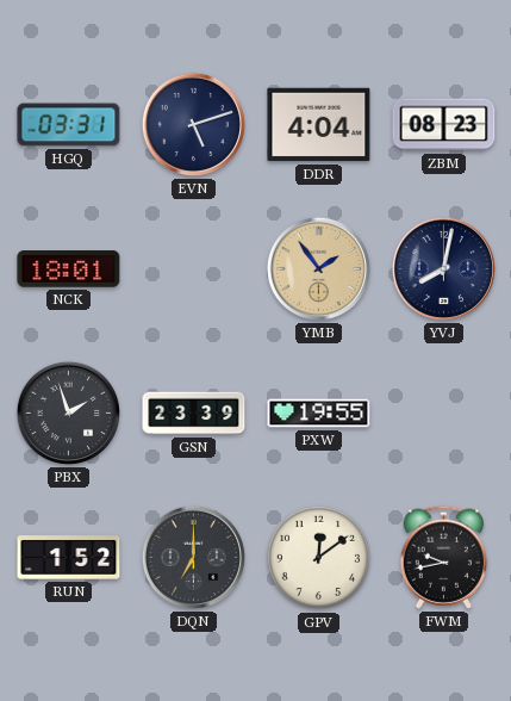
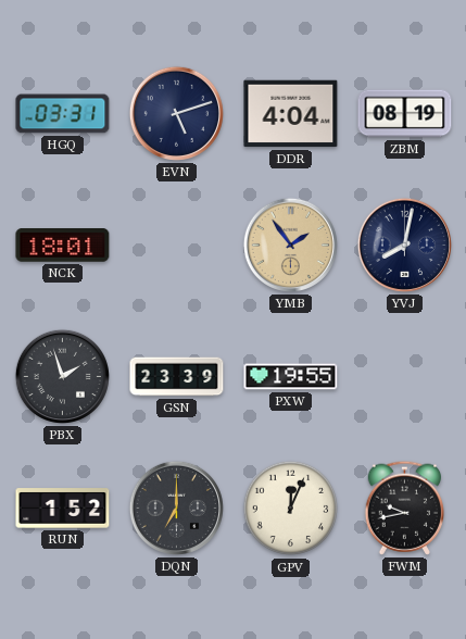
ZBM: 08:23 -> 08:19 (405, 114)
GPV: 12:09 -> 12:04 (291, 509)
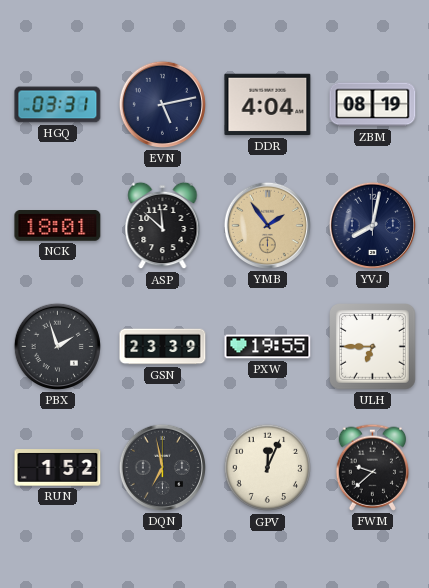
EVN: 5:12 -> 5:13 (162, 104)
ASP: none -> 11:52 (163, 226)
ULH: none -> 6:45 (373, 347)
DQN: 7:00 -> 6:58 (162, 467)
FWM: 9:43 -> 9:38 (373, 467)
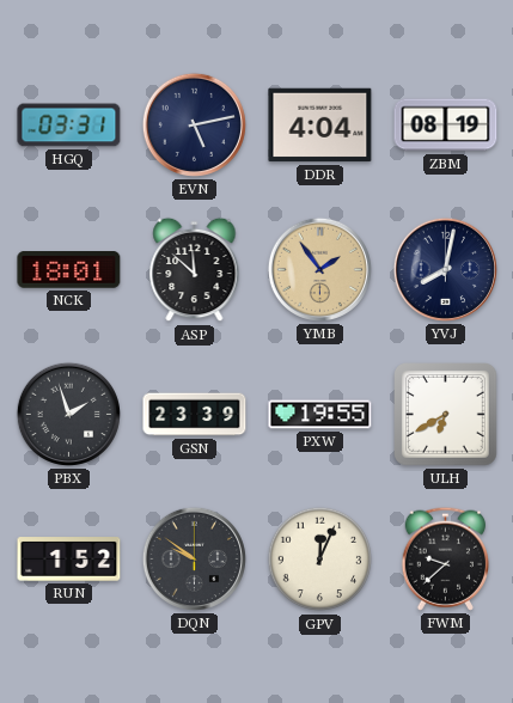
ULH: 6:45 -> 6:40 (446, 415)
DQN: 6:58 -> 9:51 (194, 558)
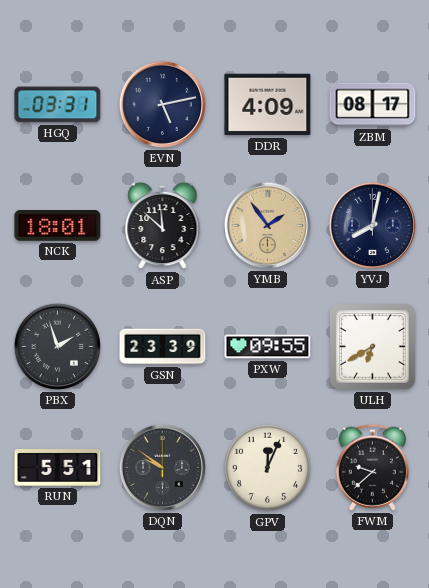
DDR: 4:04 -> 4:09 (268, 105)
ZBM: 08:19 -> 08:17 (373, 105)
PXW: 19:55 -> 09:55 (268, 347)
RUN: 1:52 -> 5:51 (58, 468)
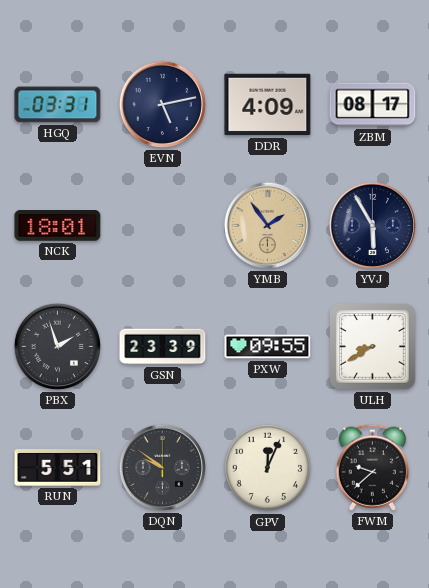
ASP: 11:52 -> none (163, 226)
YVJ: 8:02 -> 5:55 (372, 225)
ULH: 6:40 -> 8:40 (373, 347)
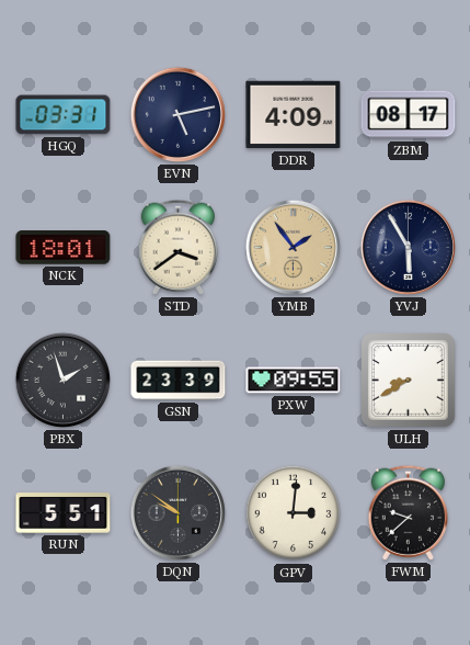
STD: none -> 3:39 (179, 247)
GPV: 12:04 -> 3:01 (294, 513)
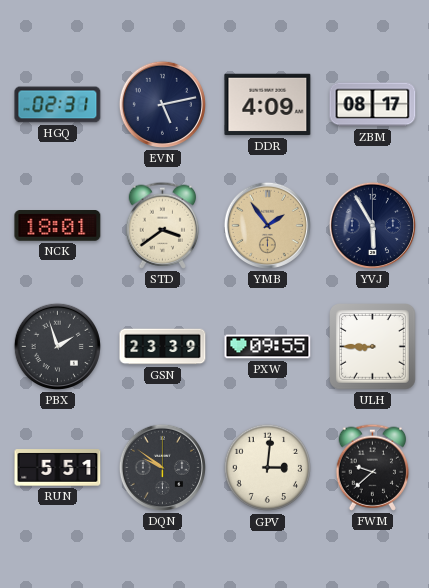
HGQ: 03:31 -> 02:31 (58, 105)
ULH: 8:40 -> 8:45 (373, 347)
